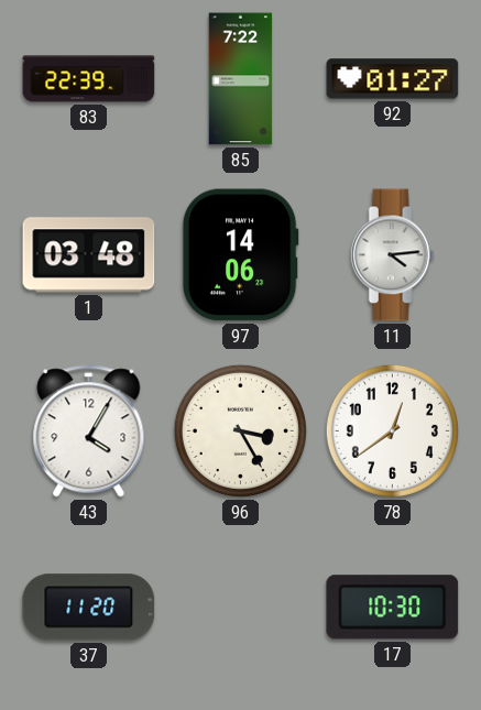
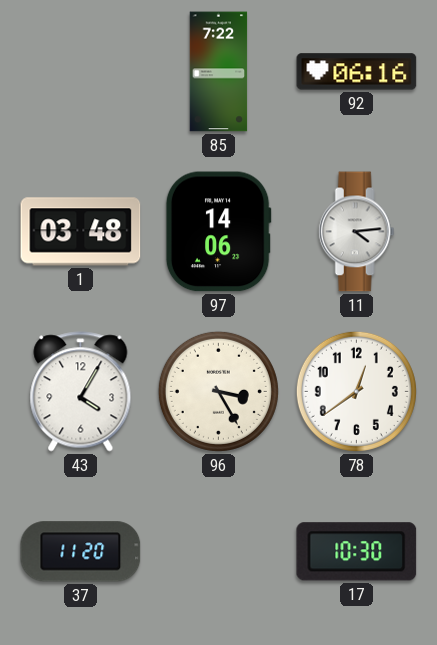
83: 22:39 -> none (89, 79)
92: 01:27 -> 06:16 (357, 72)
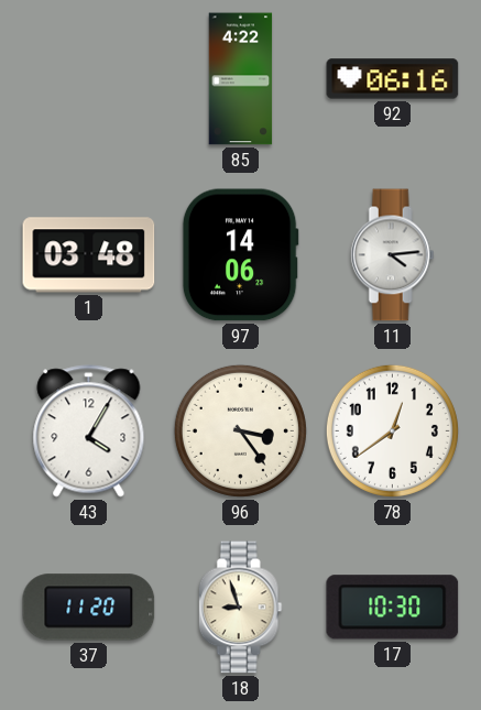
85: 7:22 -> 4:22 (241, 79)
96: 3:25 -> 3:24 (240, 430)
18: none -> 8:57 (240, 608)
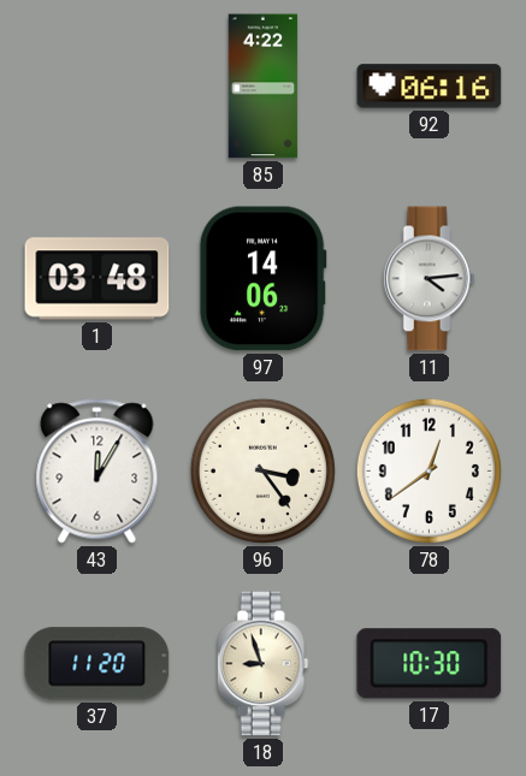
43: 4:05 -> 12:05 (97, 472)
